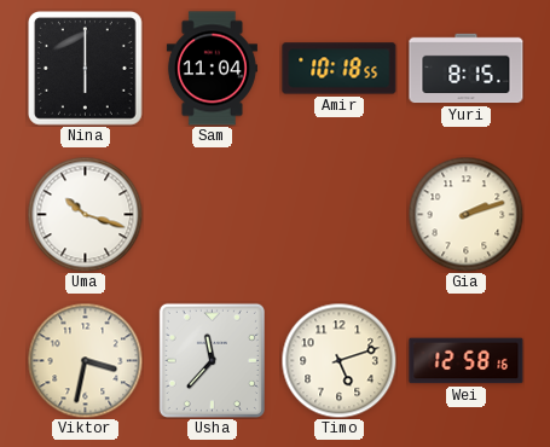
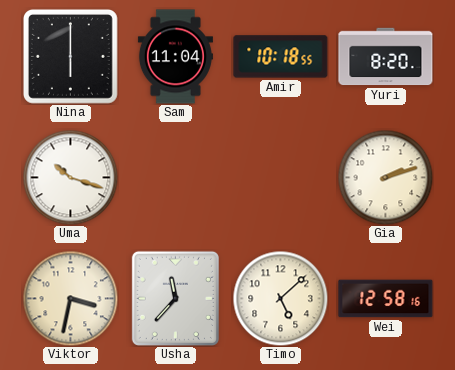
Yuri: 8:15 -> 8:20 (386, 57)
Timo: 5:12 -> 5:08 (280, 298)
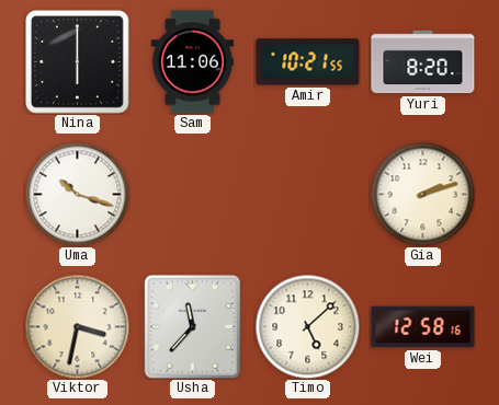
Sam: 11:04 -> 11:06 (192, 62)
Amir: 10:18 -> 10:21 (308, 62)
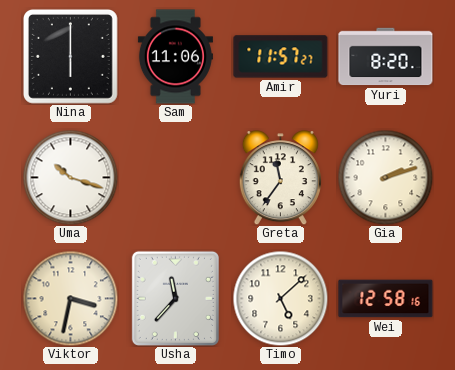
Amir: 10:21 -> 11:57 (281, 57)
Greta: none -> 11:36 (280, 178)
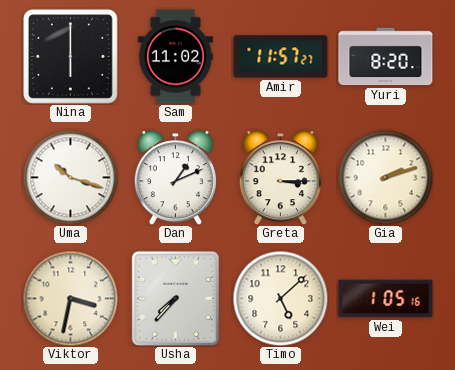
Sam: 11:06 -> 11:02 (175, 57)
Dan: none -> 1:11 (175, 178)
Greta: 11:36 -> 3:15 (280, 178)
Usha: 11:37 -> 7:37 (175, 298)
Wei: 12:58 -> 1:05 (386, 299)
